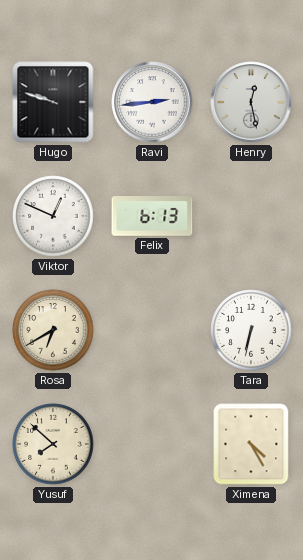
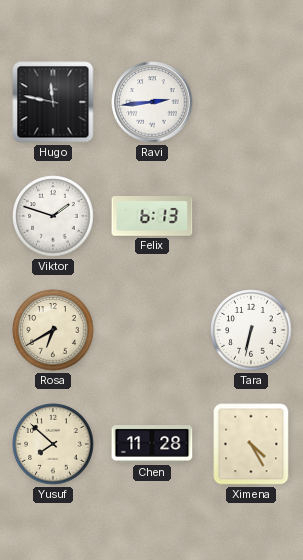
Hugo: 9:48 -> 11:47 (53, 102)
Henry: 12:28 -> none (251, 102)
Viktor: 12:49 -> 1:48 (53, 216)
Chen: none -> 11:28 (152, 445)
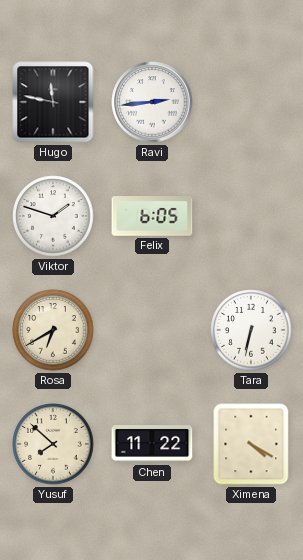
Felix: 6:13 -> 6:05 (152, 216)
Chen: 11:28 -> 11:22 (152, 445)
Ximena: 4:25 -> 4:20 (251, 444)
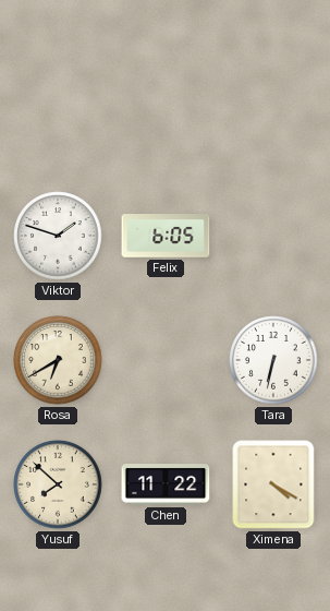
Hugo: 11:47 -> none (53, 102)
Ravi: 2:44 -> none (152, 102)
